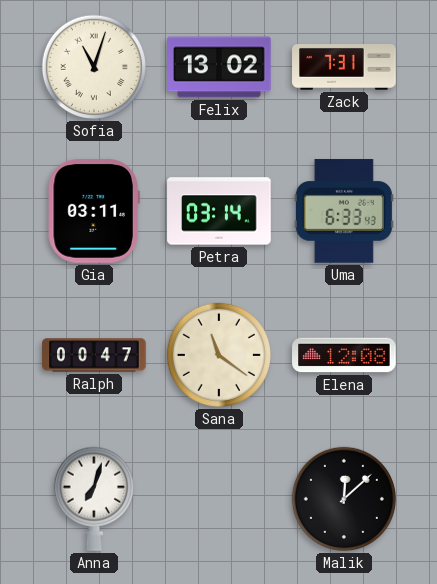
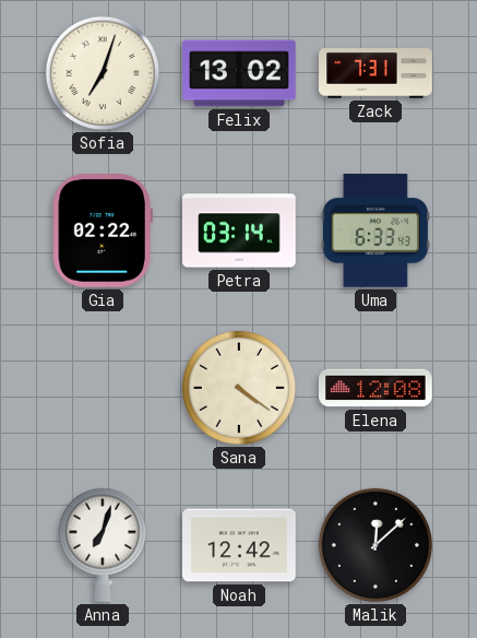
Sofia: 11:03 -> 7:03 (103, 73)
Gia: 03:11 -> 02:22 (103, 232)
Ralph: 00:47 -> none (94, 355)
Sana: 11:21 -> 4:21 (239, 388)
Noah: none -> 12:42 (239, 545)
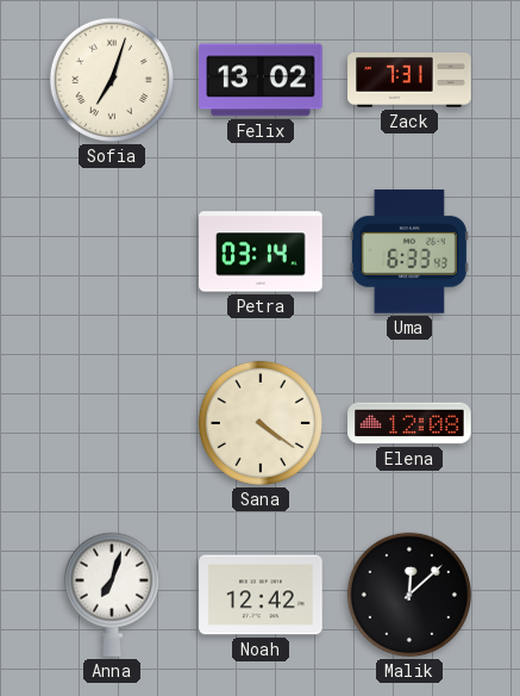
Gia: 02:22 -> none (103, 232)
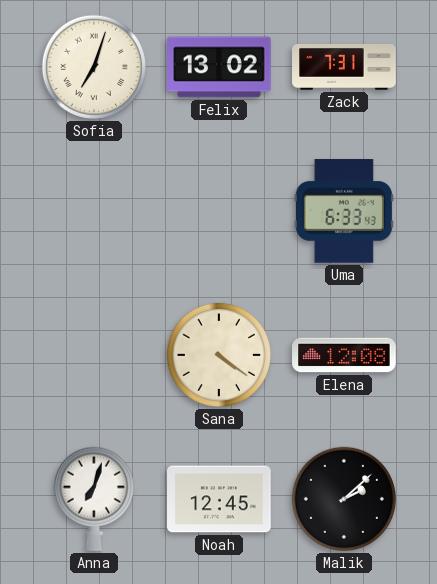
Petra: 03:14 -> none (261, 251)
Noah: 12:42 -> 12:45 (219, 499)
Malik: 12:08 -> 2:08 (344, 499)
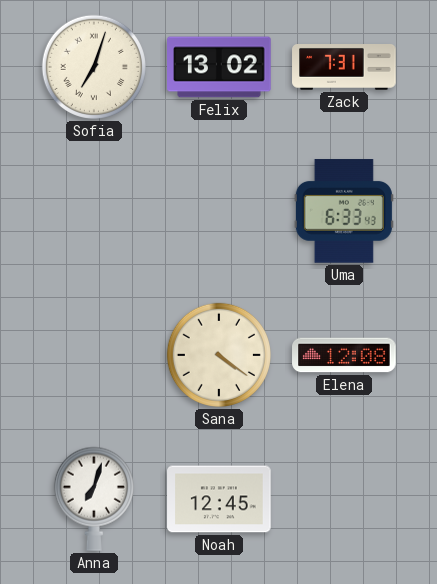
Malik: 2:08 -> none (344, 499)
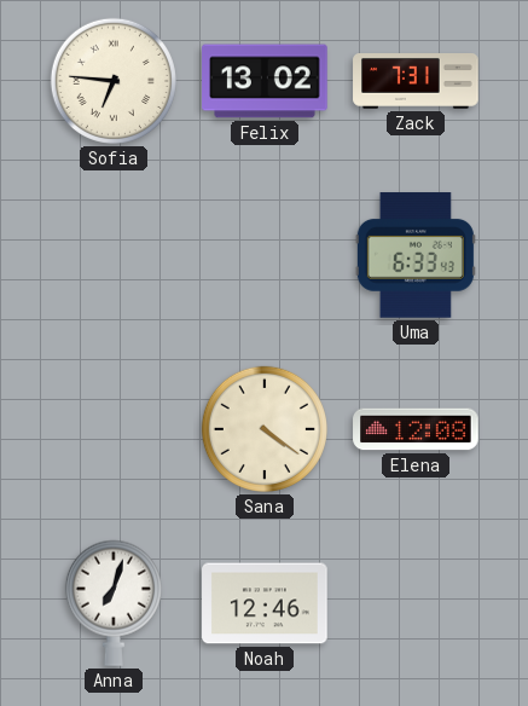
Sofia: 7:03 -> 6:46 (114, 81)
Noah: 12:45 -> 12:46 (265, 603)
